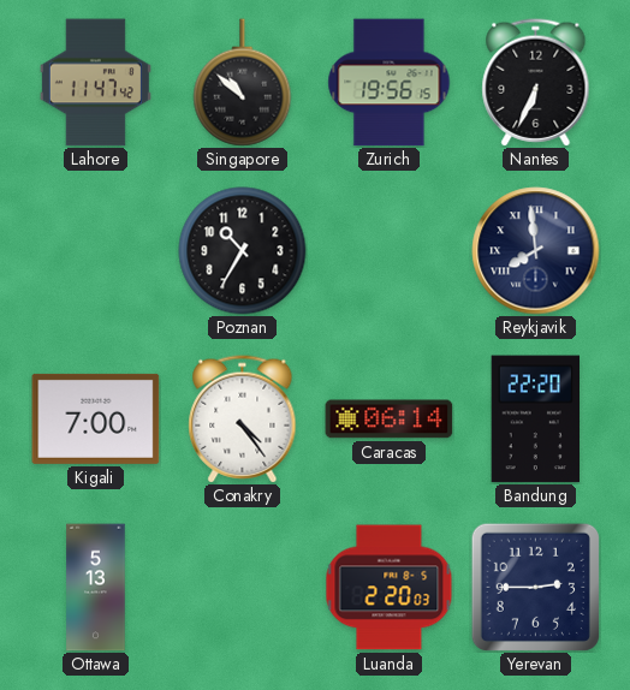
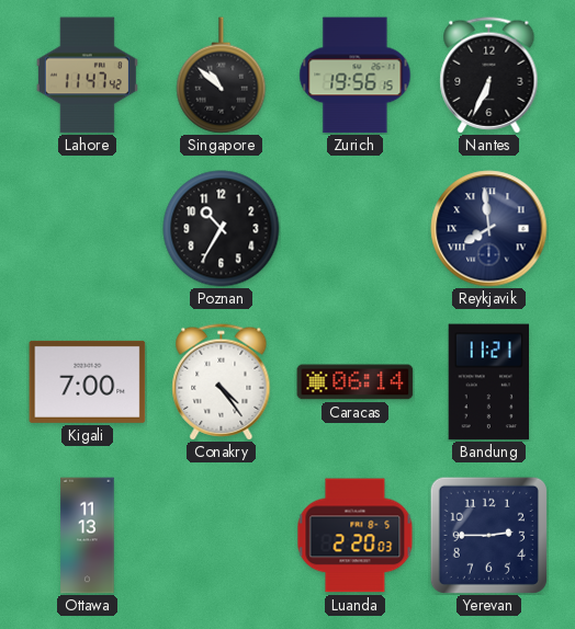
Bandung: 22:20 -> 11:21 (489, 382)
Ottawa: 5:13 -> 11:13 (88, 536)
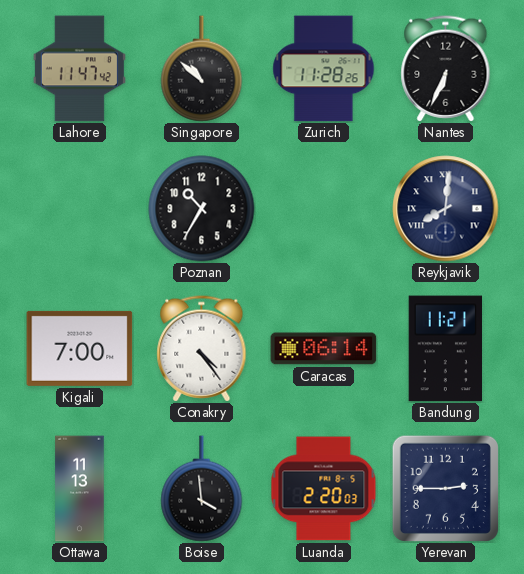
Zurich: 19:56 -> 11:28 (324, 69)
Reykjavik: 7:59 -> 8:01 (446, 209)
Boise: none -> 3:59 (202, 489)
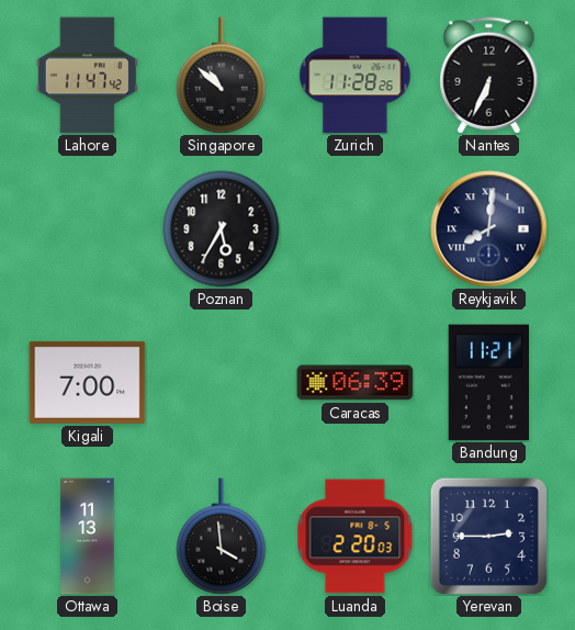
Poznan: 10:35 -> 5:35 (222, 229)
Conakry: 4:24 -> none (202, 349)
Caracas: 06:14 -> 06:39 (356, 383)
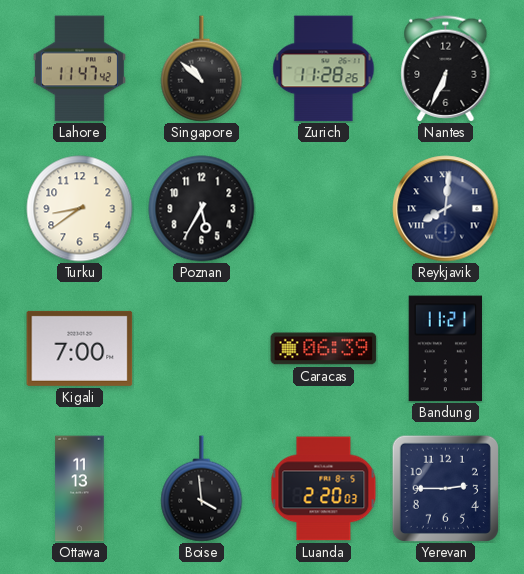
Turku: none -> 8:39 (80, 209)
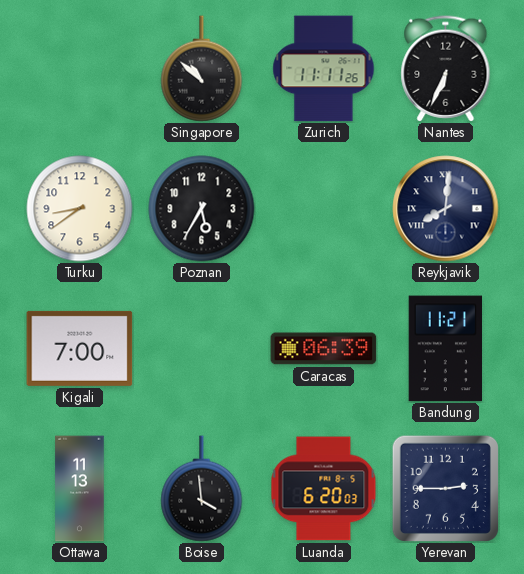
Lahore: 11:47 -> none (79, 69)
Zurich: 11:28 -> 11:11 (324, 69)
Luanda: 2:20 -> 6:20 (324, 489)
